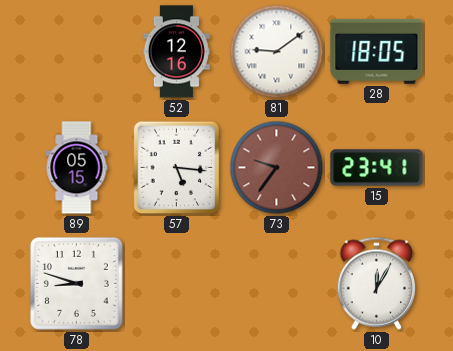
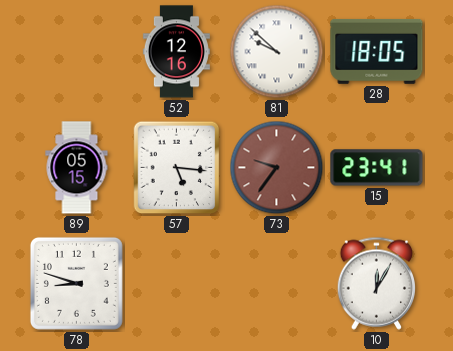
81: 9:09 -> 9:52 (277, 52)
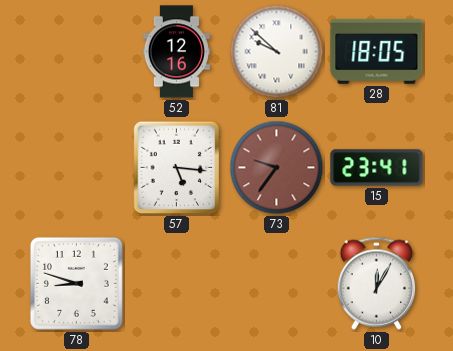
89: 05:15 -> none (77, 168)
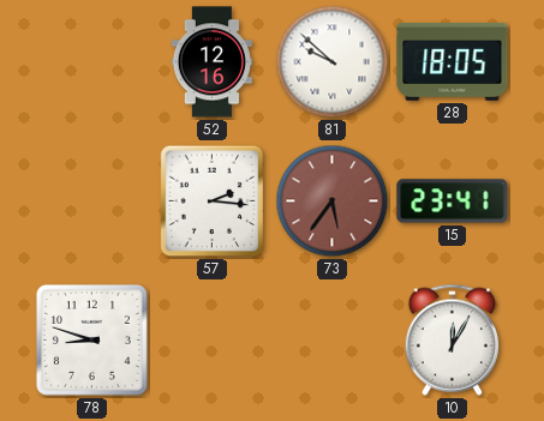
57: 5:16 -> 2:16 (213, 202)
73: 9:36 -> 5:36 (333, 202)
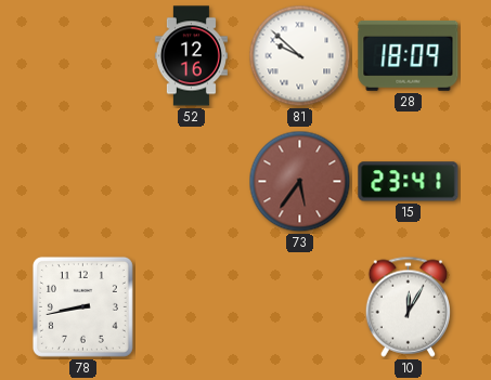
28: 18:05 -> 18:09 (409, 55)
57: 2:16 -> none (213, 202)
78: 8:48 -> 8:43 (82, 306)
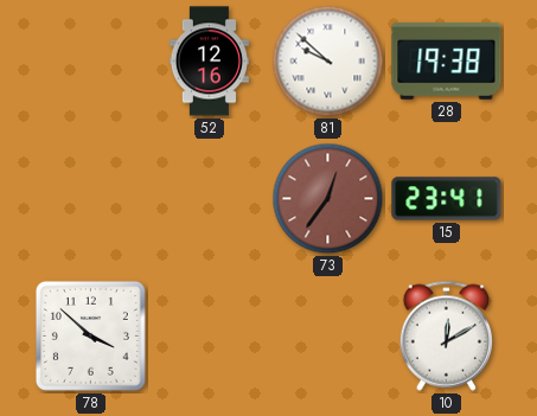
28: 18:09 -> 19:38 (447, 60)
73: 5:36 -> 12:36 (328, 199)
78: 8:43 -> 3:52 (90, 335)
10: 12:05 -> 12:10 (446, 335)
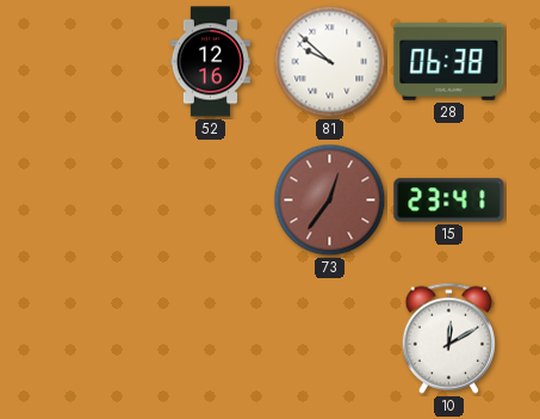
28: 19:38 -> 06:38 (449, 61)
78: 3:52 -> none (90, 335)
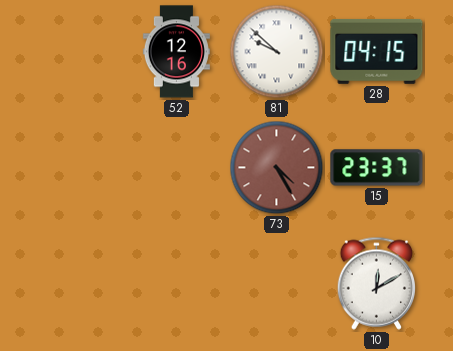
28: 06:38 -> 04:15 (377, 51)
73: 12:36 -> 4:25 (277, 168)
15: 23:41 -> 23:37 (377, 168)
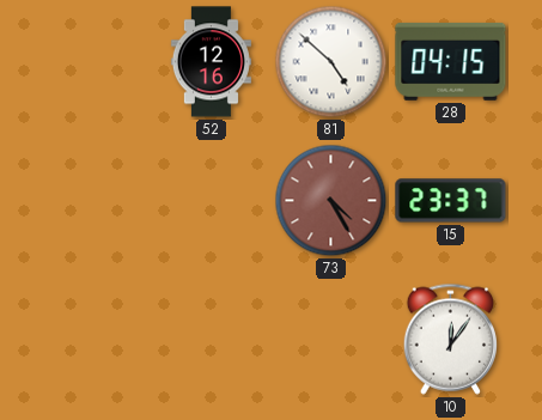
81: 9:52 -> 4:52 (331, 62)
10: 12:10 -> 12:06 (450, 339)
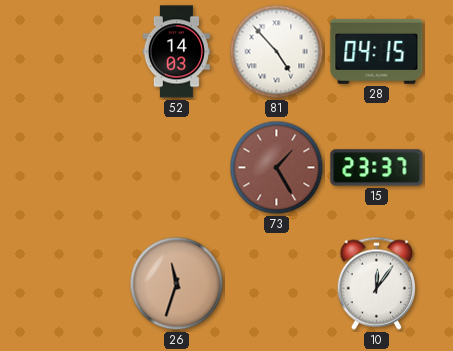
52: 12:16 -> 14:03 (176, 52)
81: 4:52 -> 4:53 (277, 52)
73: 4:25 -> 1:25 (277, 168)
26: none -> 11:33 (177, 284)
